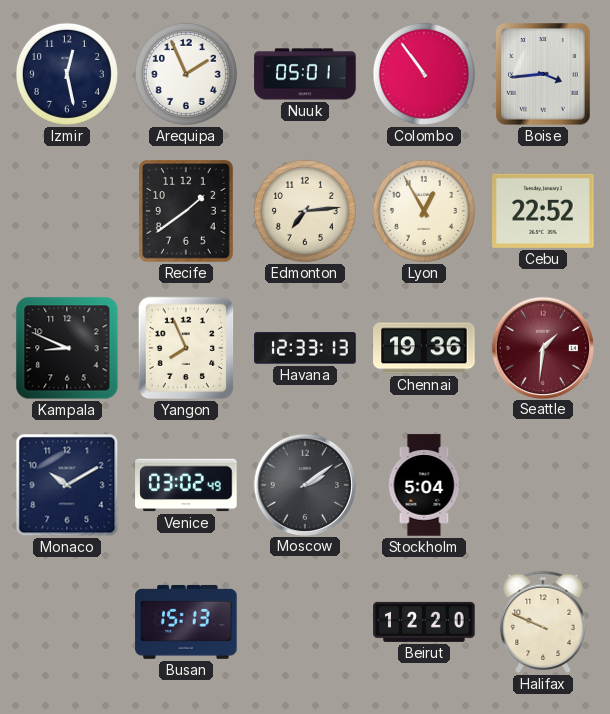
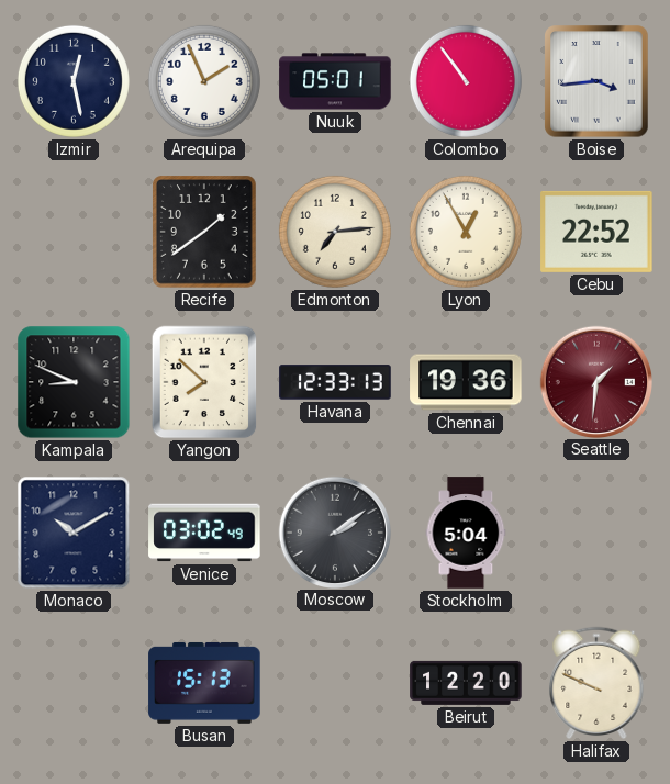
Yangon: 7:56 -> 7:52 (204, 382)
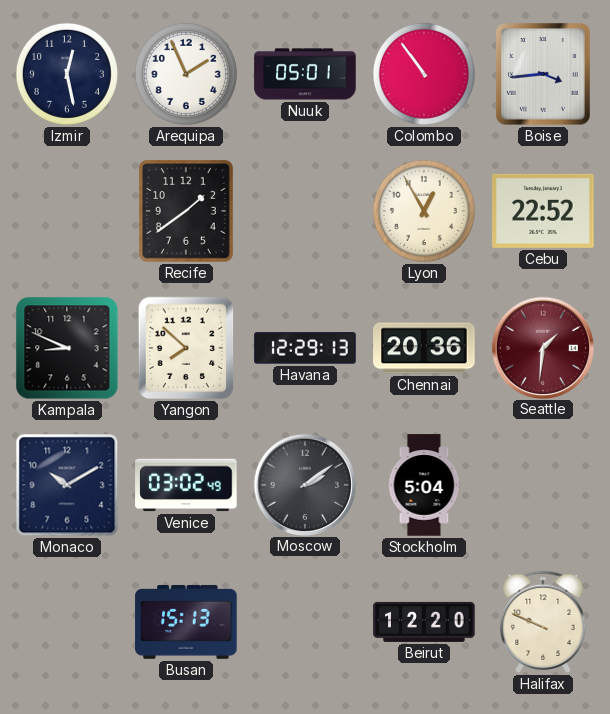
Edmonton: 7:14 -> none (335, 232)
Havana: 12:33 -> 12:29 (305, 348)
Chennai: 19:36 -> 20:36 (424, 348)
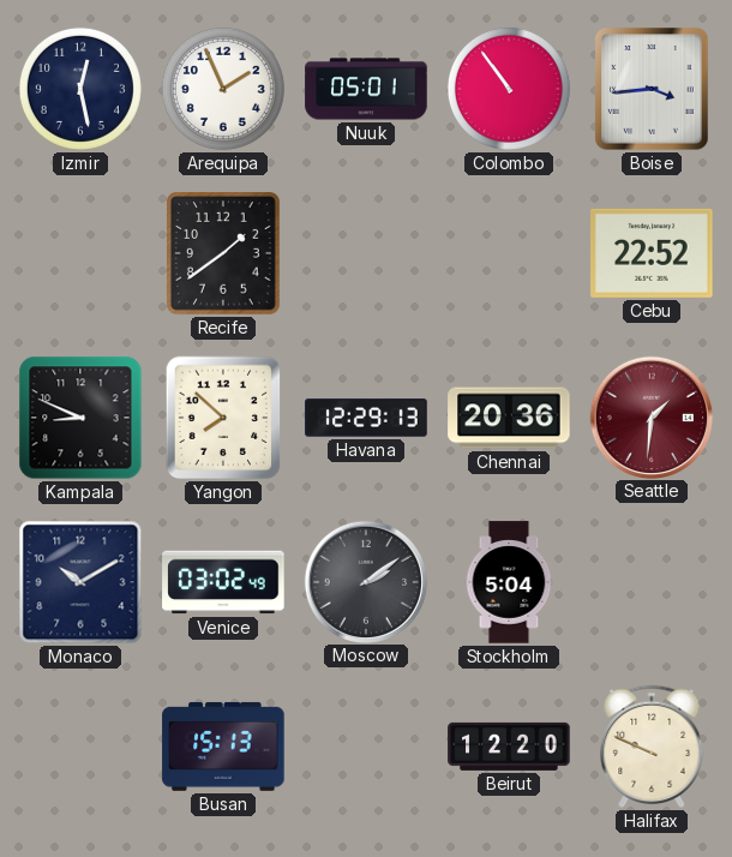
Lyon: 12:55 -> none (424, 211)
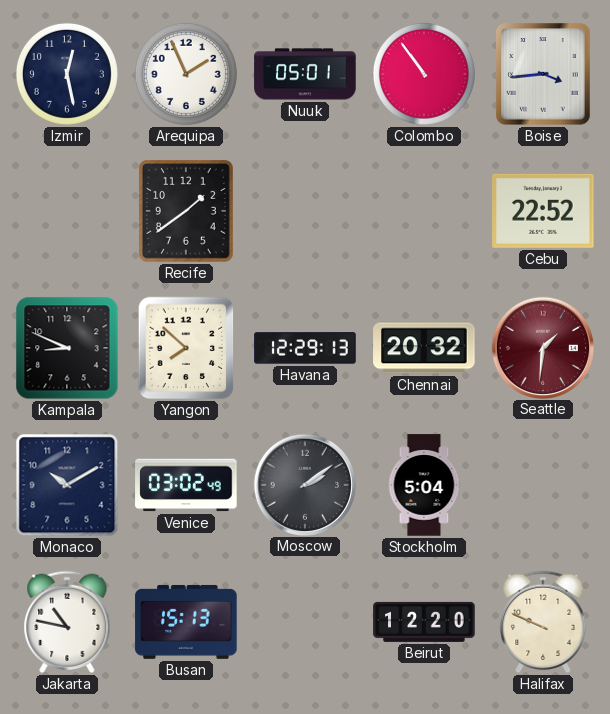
Chennai: 20:36 -> 20:32 (424, 348)
Jakarta: none -> 10:47 (67, 622)
